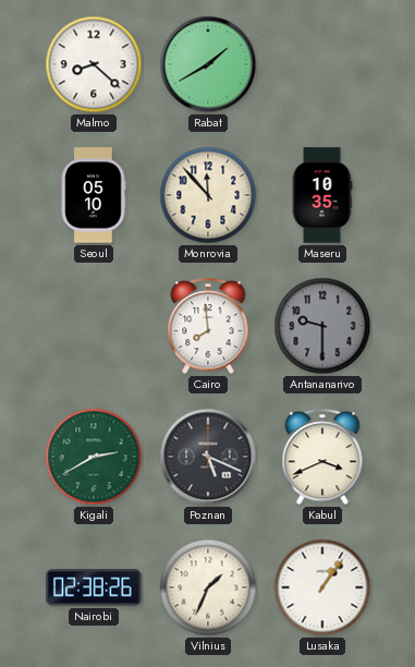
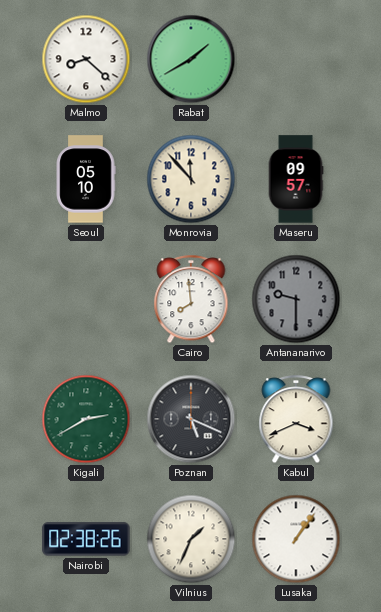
Maseru: 10:35 -> 09:57 (296, 179)
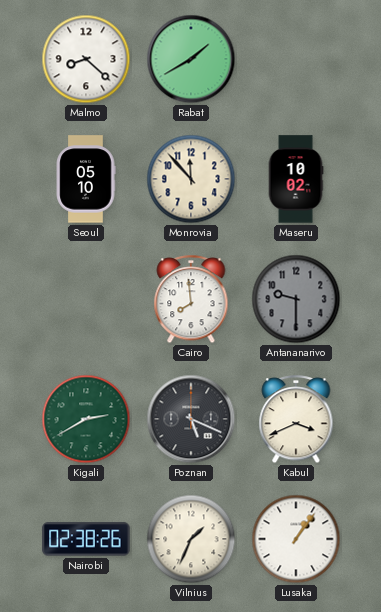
Maseru: 09:57 -> 10:02 (296, 179)
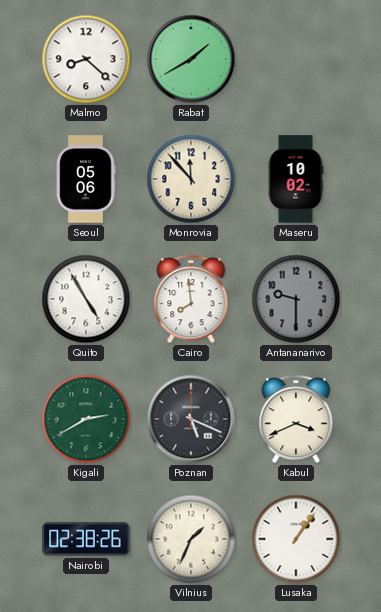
Seoul: 05:10 -> 05:06 (86, 179)
Quito: none -> 4:55 (86, 299)
